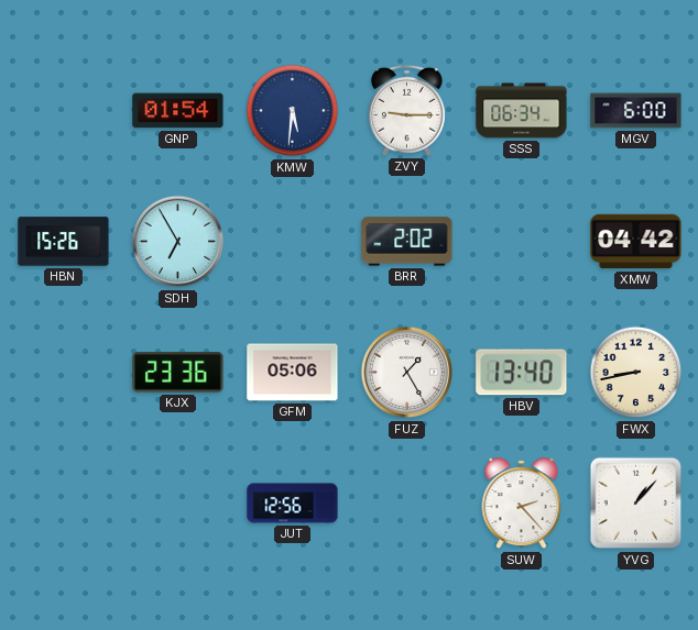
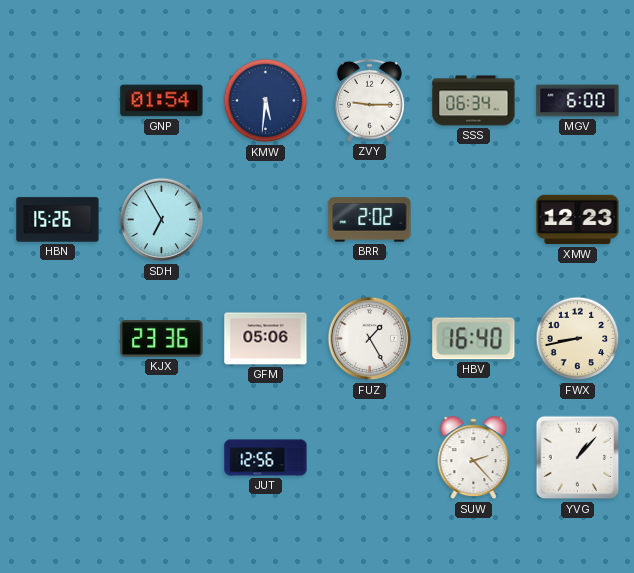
XMW: 04:42 -> 12:23 (578, 220)
HBV: 13:40 -> 16:40 (474, 339)
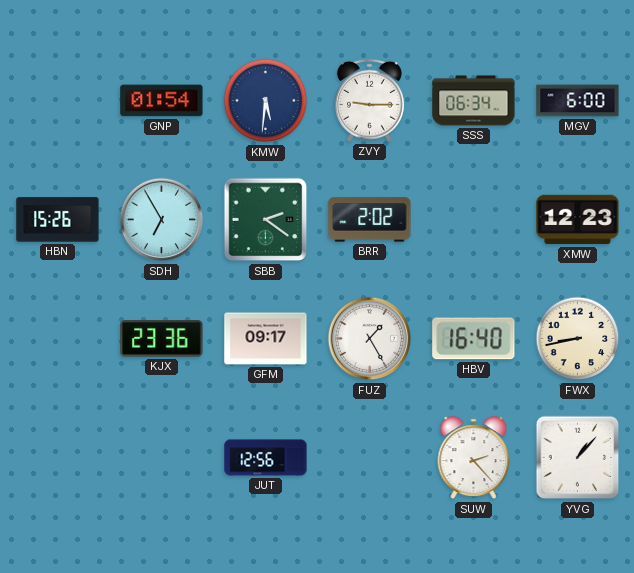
SBB: none -> 2:21 (266, 220)
GFM: 05:06 -> 09:17 (266, 339)
